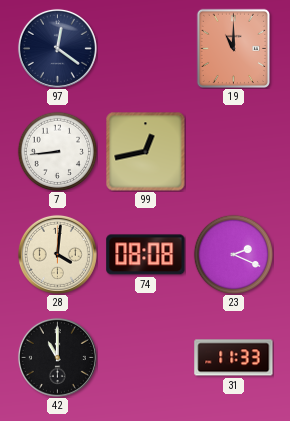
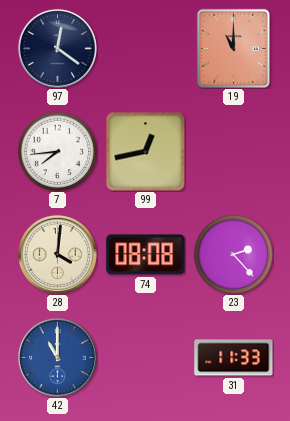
7: 8:44 -> 7:44 (57, 151)
23: 2:19 -> 2:23 (233, 254)
42 dial: black -> blue (57, 357)
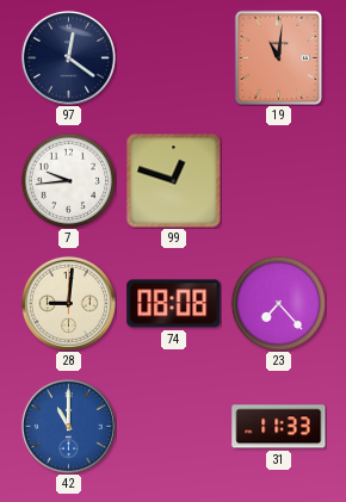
19: 11:00 -> 11:01 (278, 57)
7: 7:44 -> 9:44 (68, 180)
99: 12:43 -> 12:48 (174, 181)
28: 4:01 -> 9:01 (68, 303)
23: 2:23 -> 7:23 (278, 303)
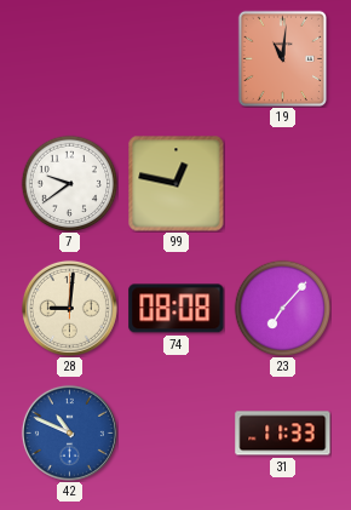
97: 12:21 -> none (68, 57)
7: 9:44 -> 9:39 (69, 183)
99: 12:48 -> 12:47 (177, 184)
23: 7:23 -> 7:07 (282, 308)
42: 11:00 -> 10:49 (69, 432)
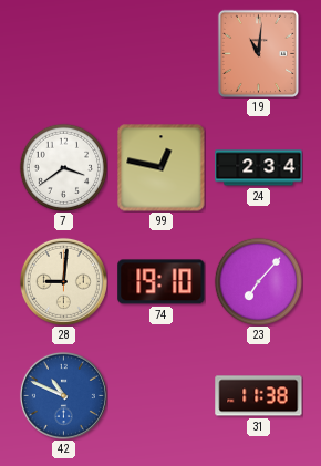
7: 9:39 -> 3:39 (63, 167)
24: none -> 2:34 (259, 168)
74: 08:08 -> 19:10 (162, 282)
31: 11:33 -> 11:38 (259, 396)
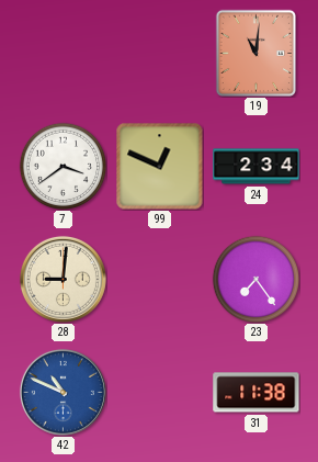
99: 12:47 -> 12:49 (160, 167)
74: 19:10 -> none (162, 282)
23: 7:07 -> 7:24 (255, 279)
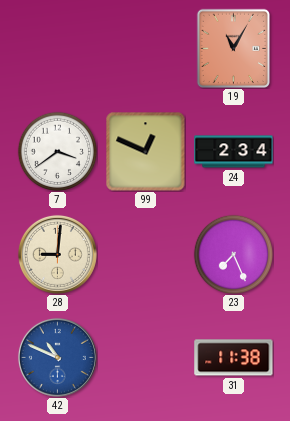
19: 11:01 -> 11:05 (233, 48)
23: 7:24 -> 7:26 (233, 254)
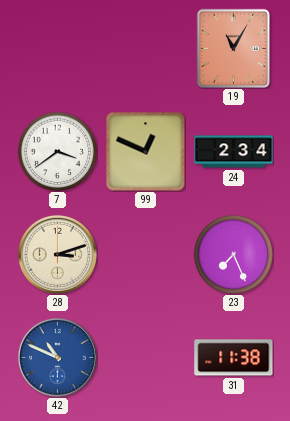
28: 9:01 -> 3:12 (57, 254)
